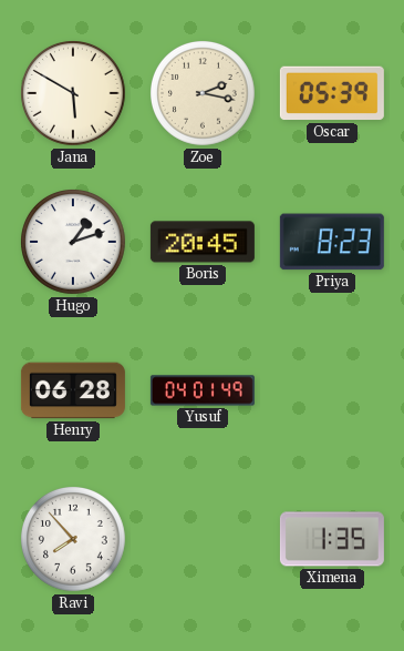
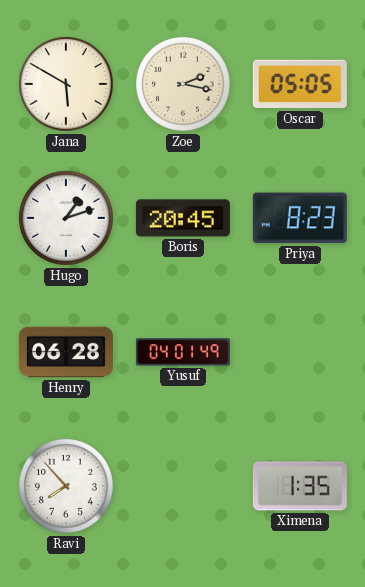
Oscar: 05:39 -> 05:05 (300, 84)
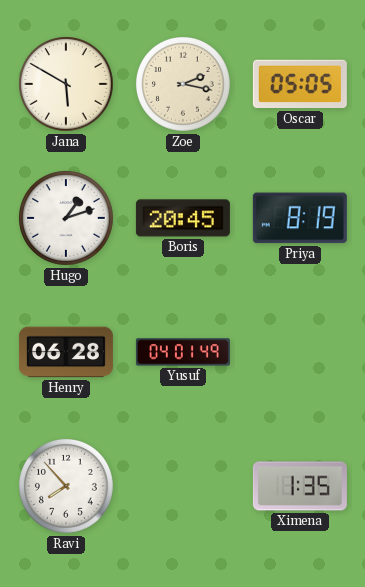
Priya: 8:23 -> 8:19 (300, 218)
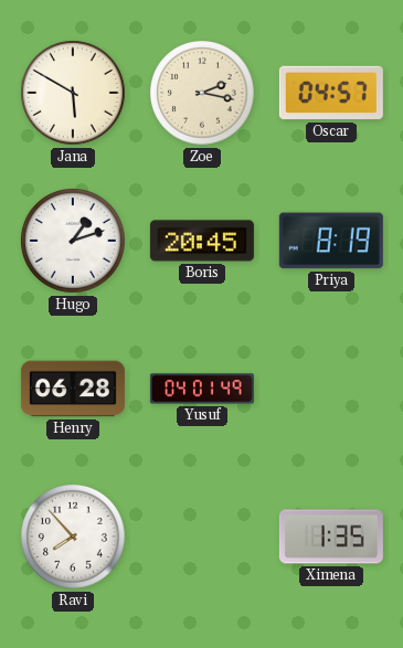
Oscar: 05:05 -> 04:57 (331, 93)
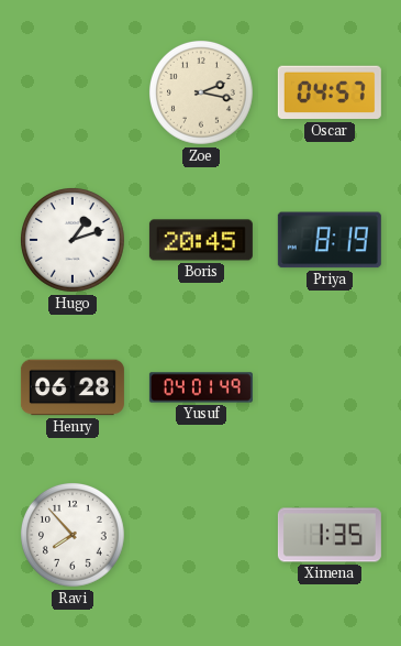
Jana: 5:50 -> none (74, 94)
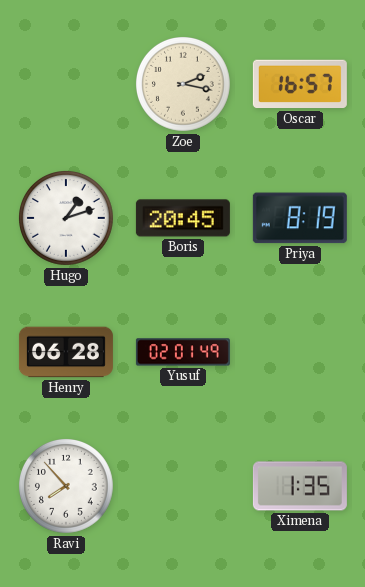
Oscar: 04:57 -> 16:57 (300, 84)
Yusuf: 04:01 -> 02:01 (183, 352)
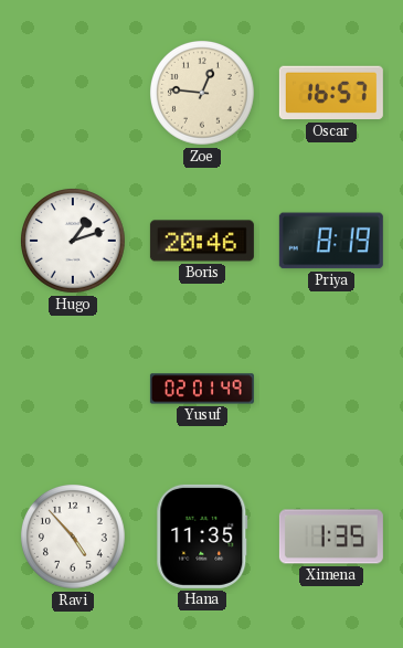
Zoe: 2:17 -> 12:46 (203, 94)
Boris: 20:45 -> 20:46 (202, 241)
Henry: 06:28 -> none (66, 352)
Ravi: 7:53 -> 4:53 (74, 538)
Hana: none -> 11:35 (202, 537)
